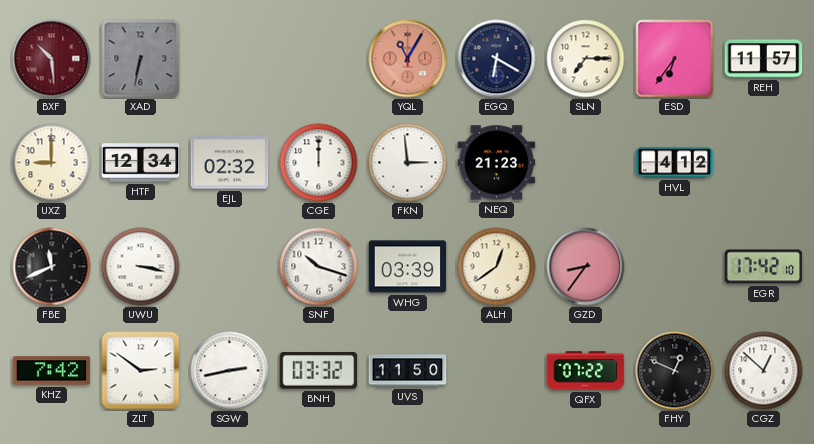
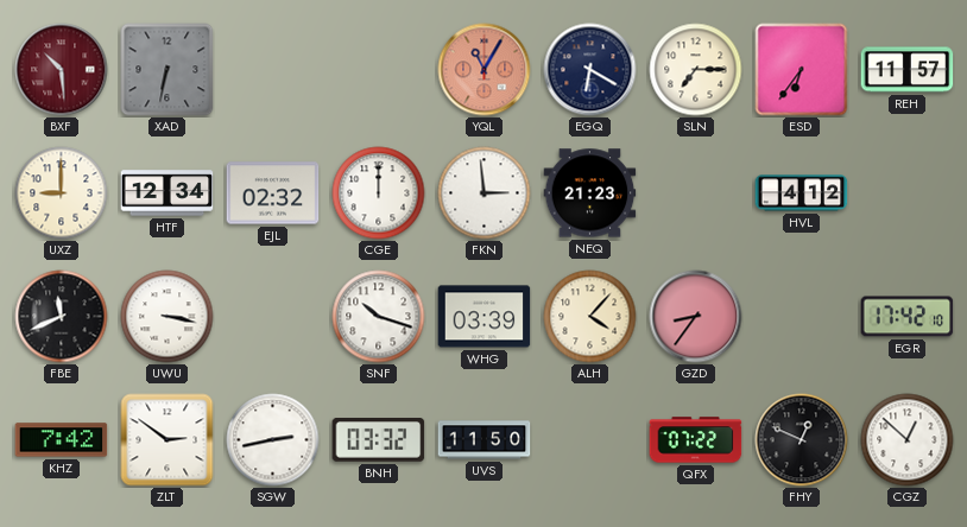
ALH: 12:39 -> 4:07 (590, 317)
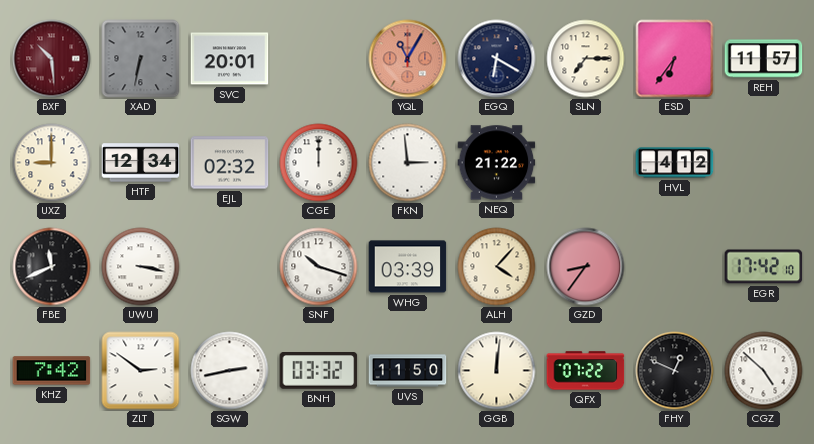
SVC: none -> 20:01 (230, 59)
NEQ: 21:23 -> 21:22 (497, 163)
GGB: none -> 12:01 (497, 371)
CGZ: 12:52 -> 4:52 (764, 371)
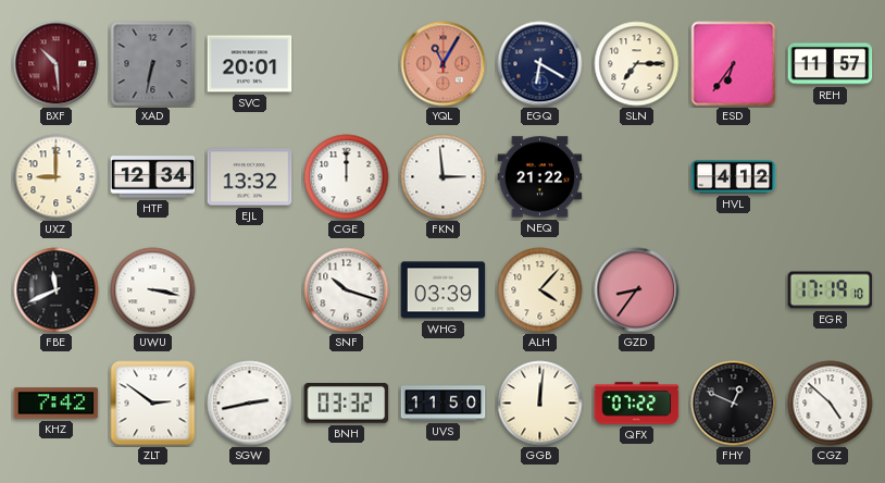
EJL: 02:32 -> 13:32 (250, 177)
EGR: 17:42 -> 17:19 (831, 290)
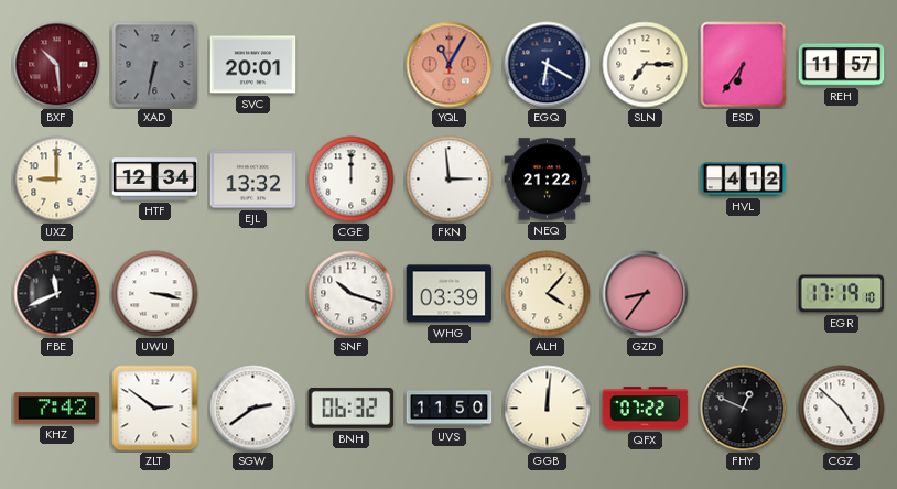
SGW: 2:43 -> 2:39 (253, 409)
BNH: 03:32 -> 06:32 (352, 409)
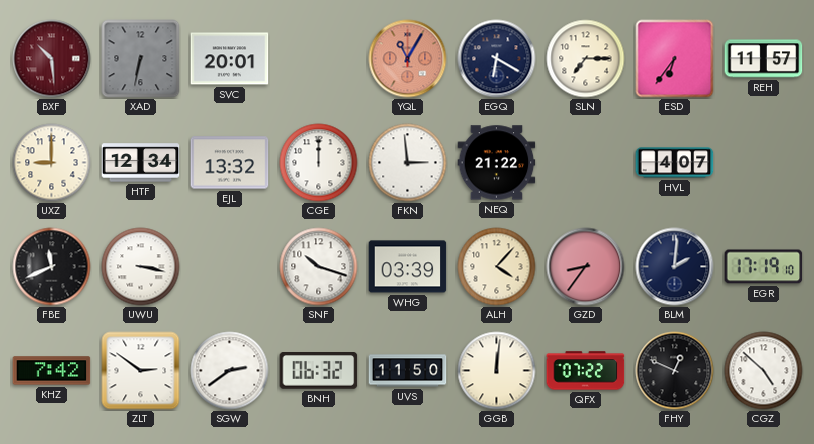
HVL: 4:12 -> 4:07 (675, 163)
BLM: none -> 2:01 (675, 267)
